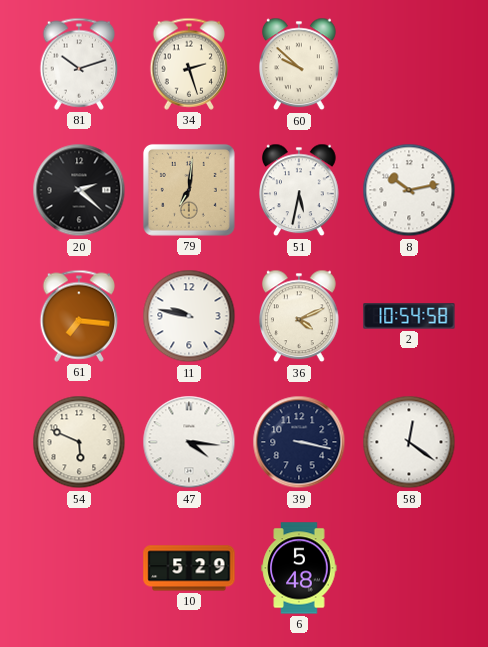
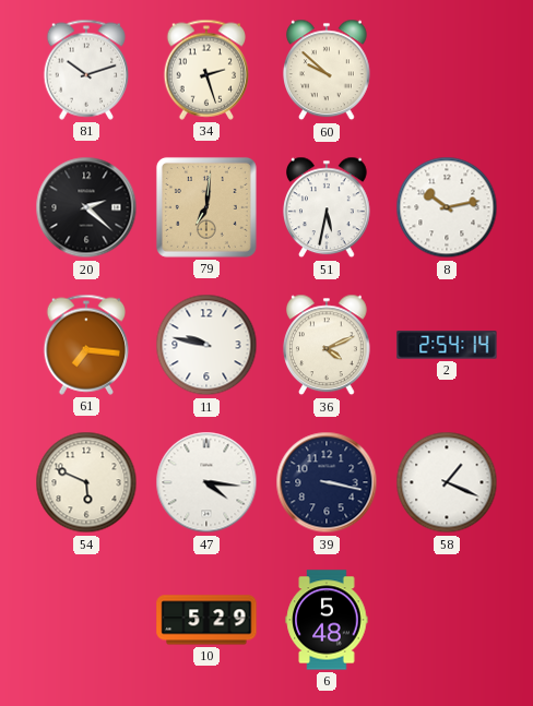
2: 10:54 -> 2:54 (447, 345)
58: 12:21 -> 1:19 (447, 482)
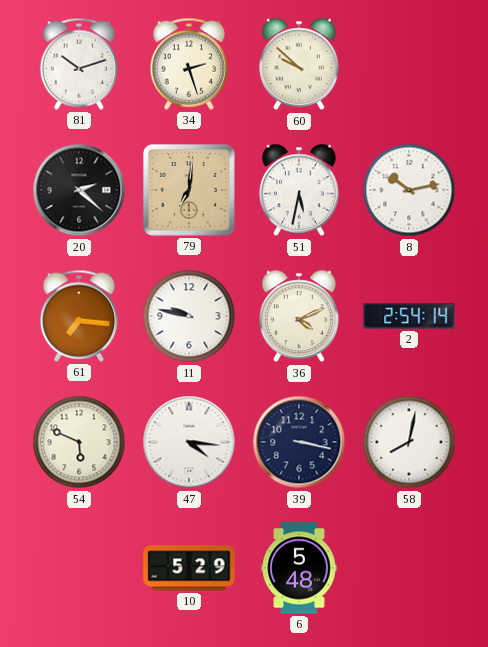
58: 1:19 -> 8:02 (409, 442)
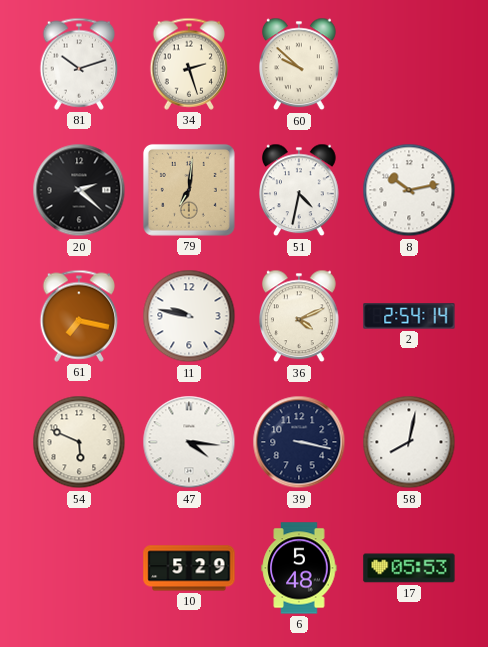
51: 5:32 -> 4:32 (300, 190)
61: 7:16 -> 7:17 (79, 316)
17: none -> 05:53 (409, 568)
